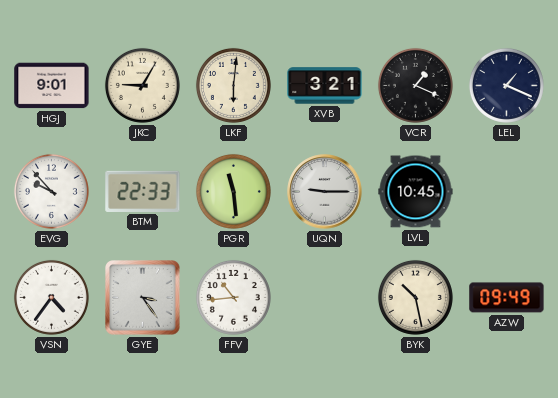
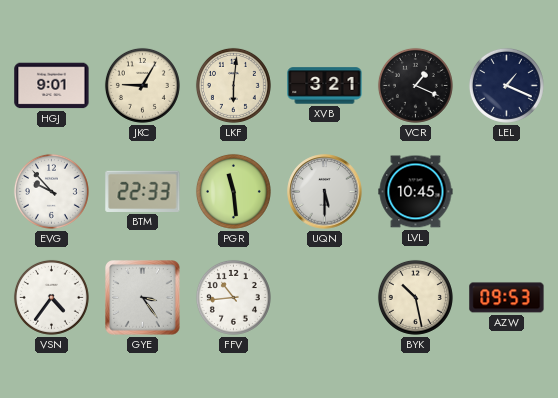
UQN: 9:15 -> 5:30 (325, 192)
AZW: 09:49 -> 09:53 (507, 298)
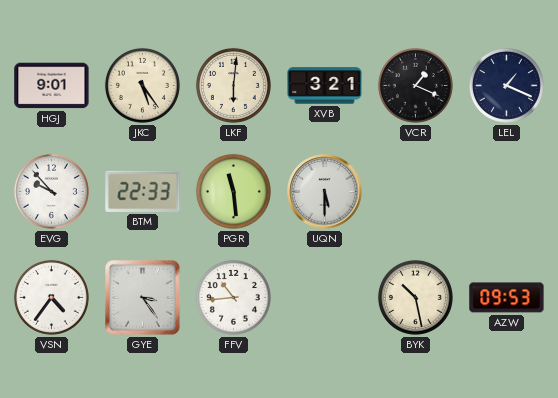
JKC: 9:05 -> 5:24 (142, 85)
LVL: 10:45 -> none (416, 192)
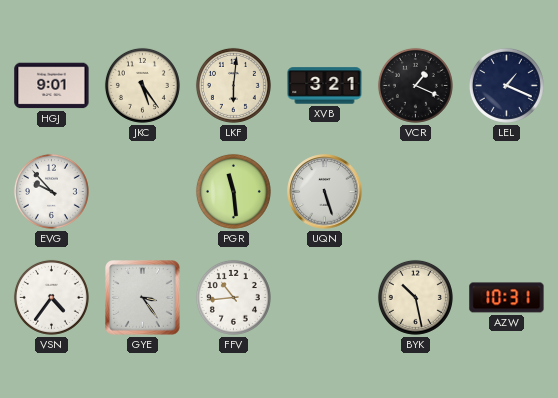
BTM: 22:33 -> none (143, 191)
UQN: 5:30 -> 5:27 (325, 192)
AZW: 09:53 -> 10:31 (507, 298)
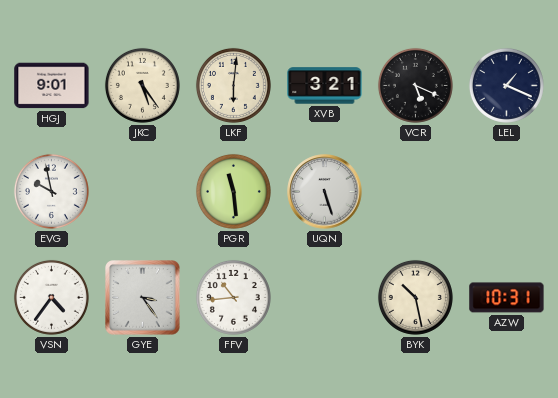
VCR: 1:19 -> 5:19 (415, 85)
EVG: 9:53 -> 9:58 (51, 191)
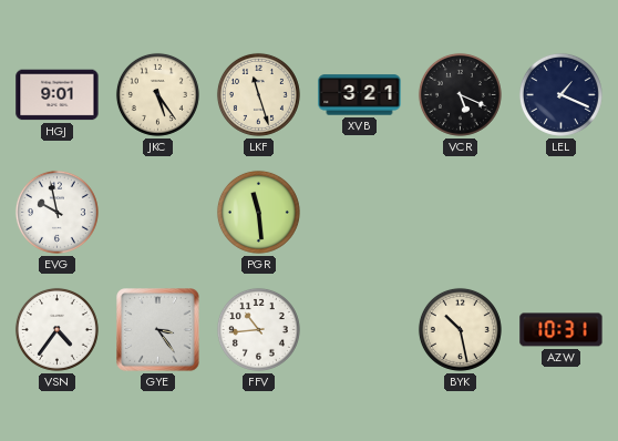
LKF: 6:01 -> 11:27 (258, 94)
UQN: 5:27 -> none (325, 192)
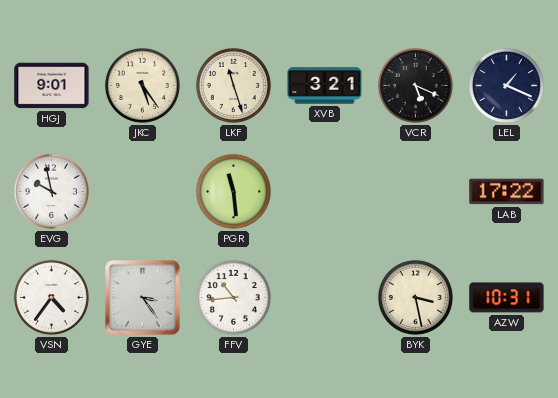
LAB: none -> 17:22 (507, 192)
BYK: 10:28 -> 3:28 (415, 297)
